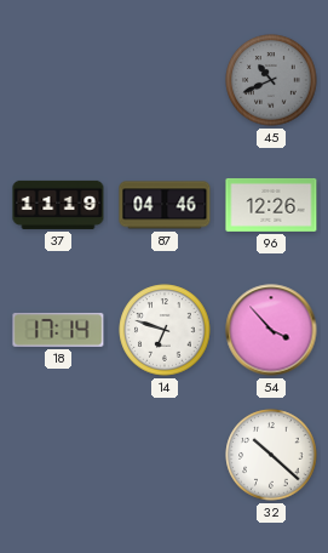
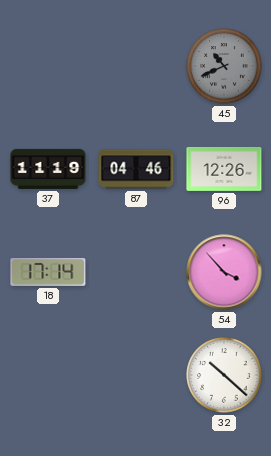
14: 6:48 -> none (165, 330)
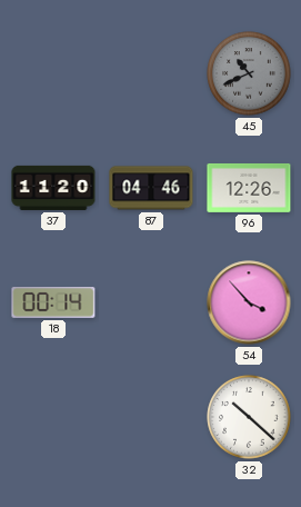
37: 11:19 -> 11:20 (53, 188)
18: 17:14 -> 00:14 (53, 302)
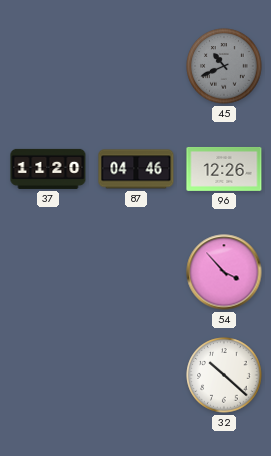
18: 00:14 -> none (53, 302)
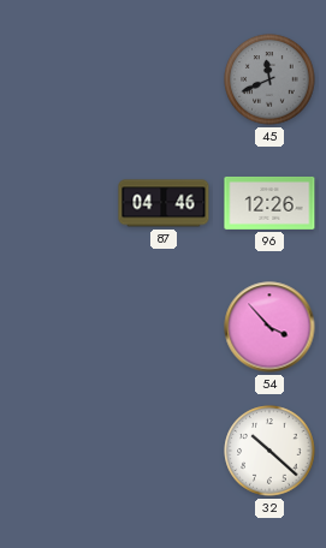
45: 10:41 -> 11:41 (269, 79)
37: 11:20 -> none (48, 169)
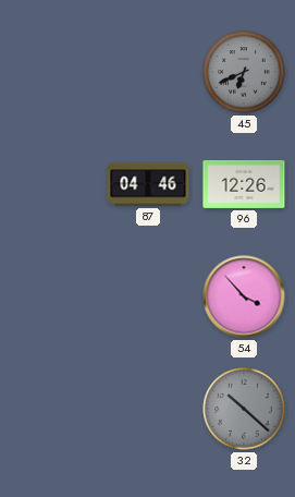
45: 11:41 -> 6:41 (244, 72)
32 dial: white -> grey (244, 409)
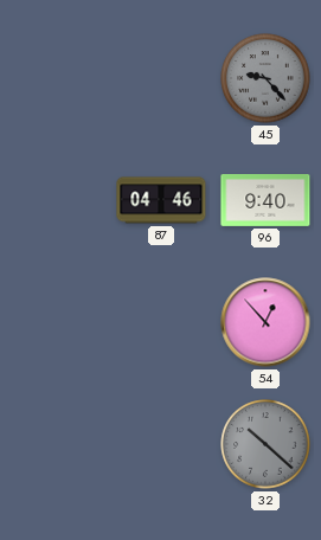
45: 6:41 -> 9:23 (265, 78)
96: 12:26 -> 9:40 (265, 200)
54: 3:53 -> 12:53 (265, 322)
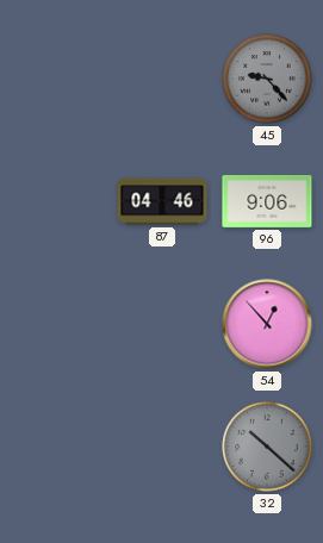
96: 9:40 -> 9:06 (267, 201)
